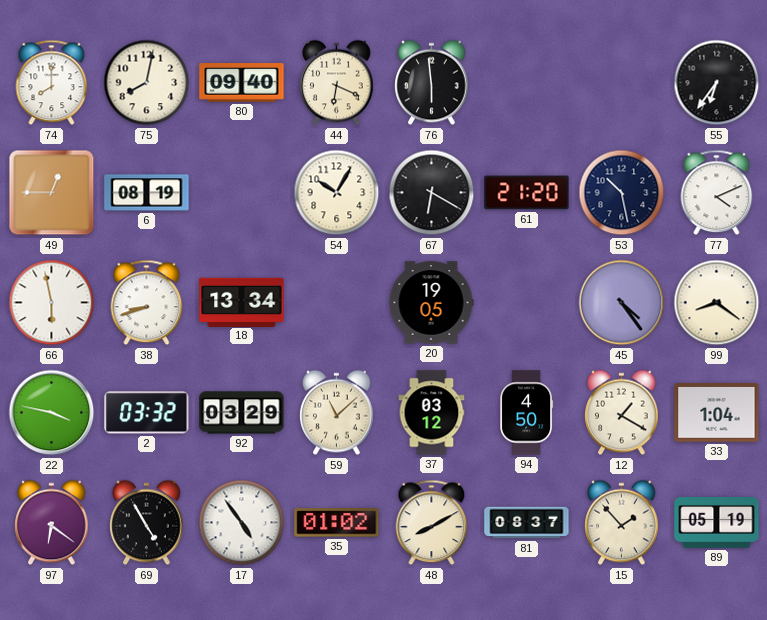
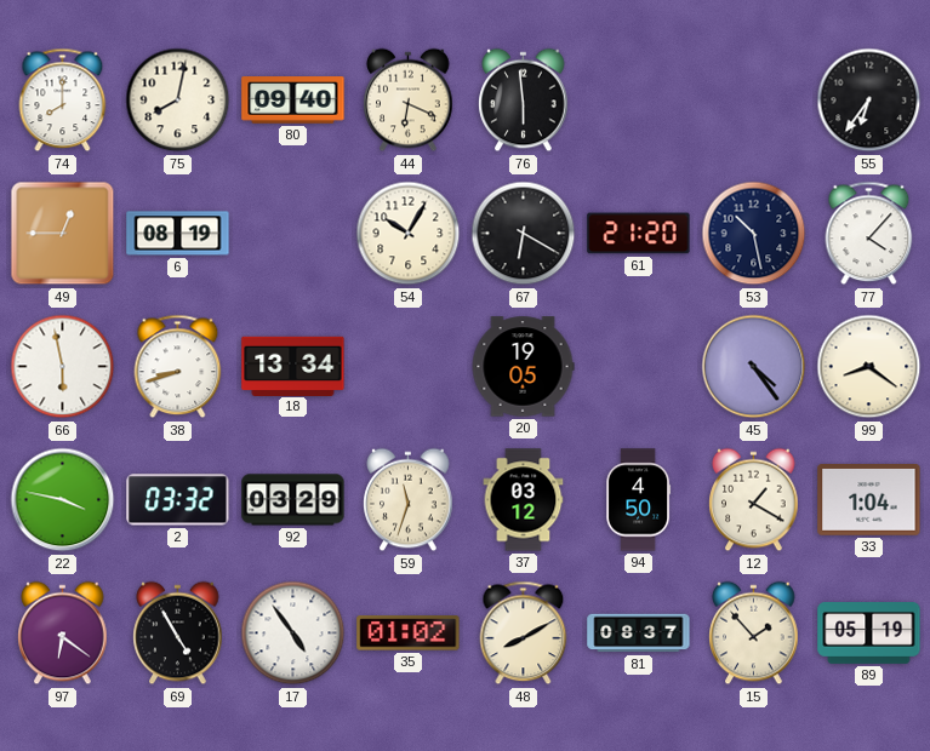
77: 4:11 -> 4:07 (869, 234)
59: 11:08 -> 11:33 (409, 500)
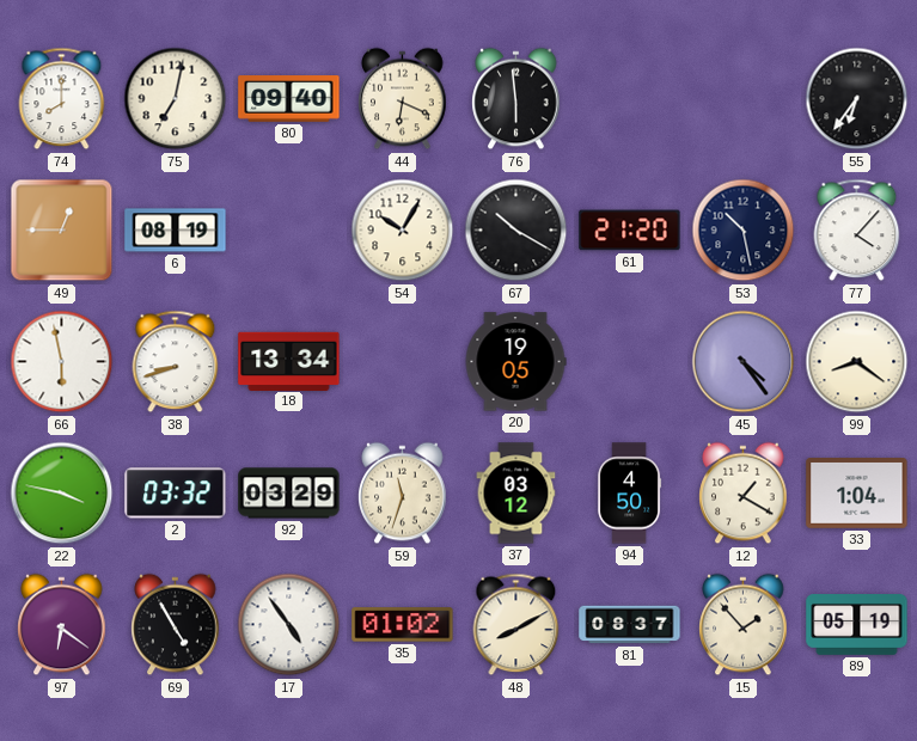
75: 8:02 -> 7:02 (176, 99)
67: 6:20 -> 10:20 (516, 231)
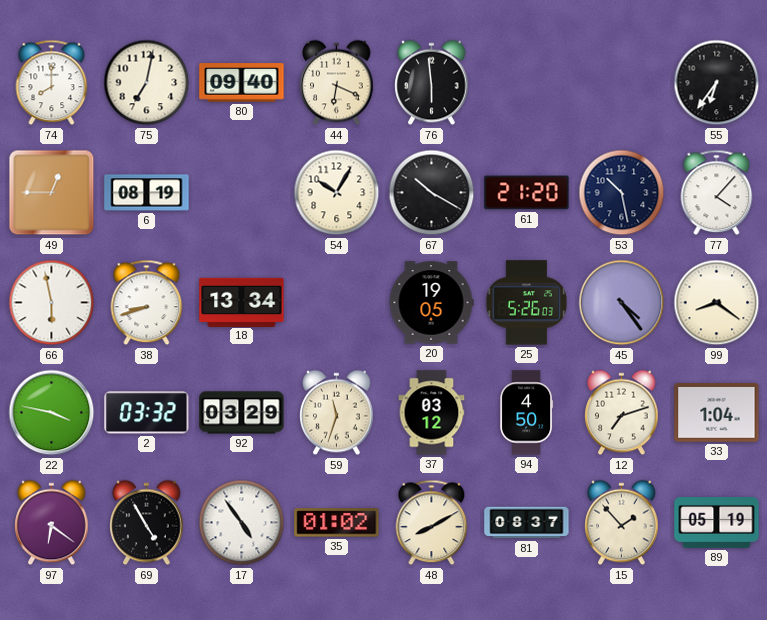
25: none -> 5:26 (526, 303)
12: 1:20 -> 7:12 (622, 413)
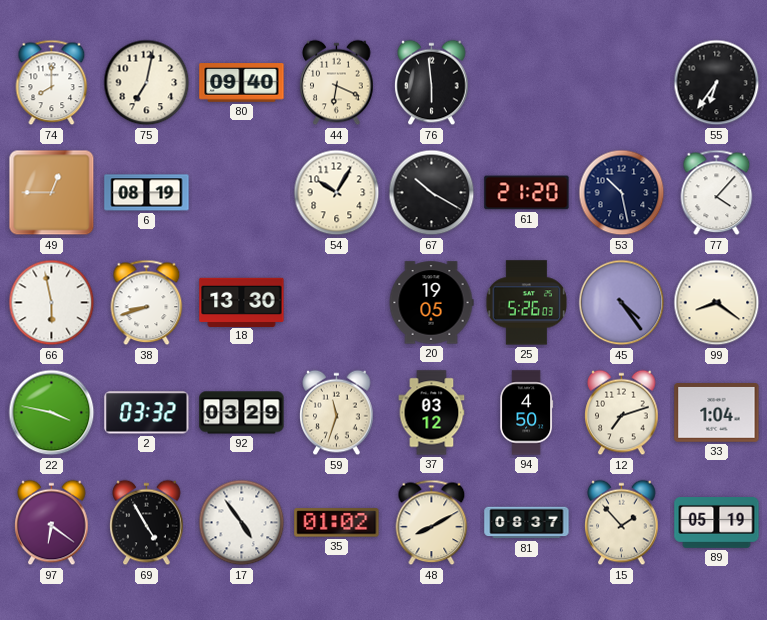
18: 13:34 -> 13:30 (242, 302)
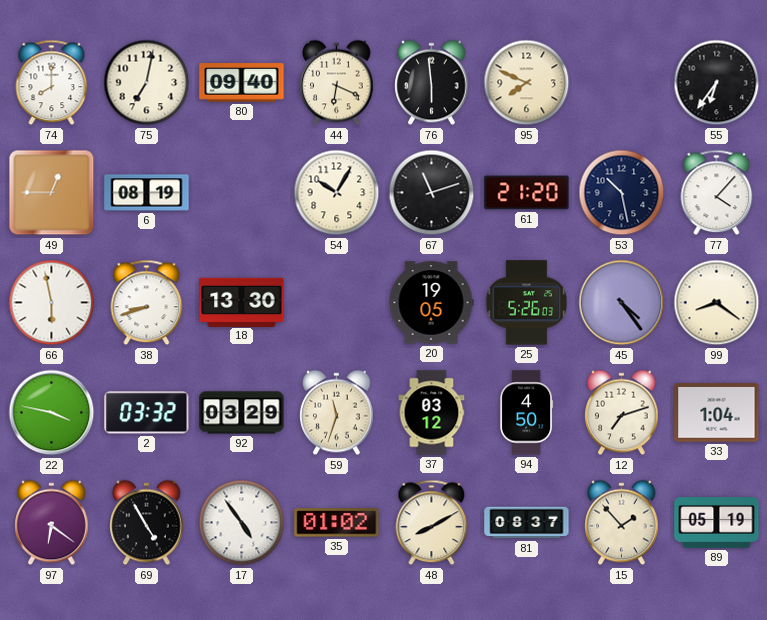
95: none -> 7:49 (527, 83)
67: 10:20 -> 11:12 (432, 193)
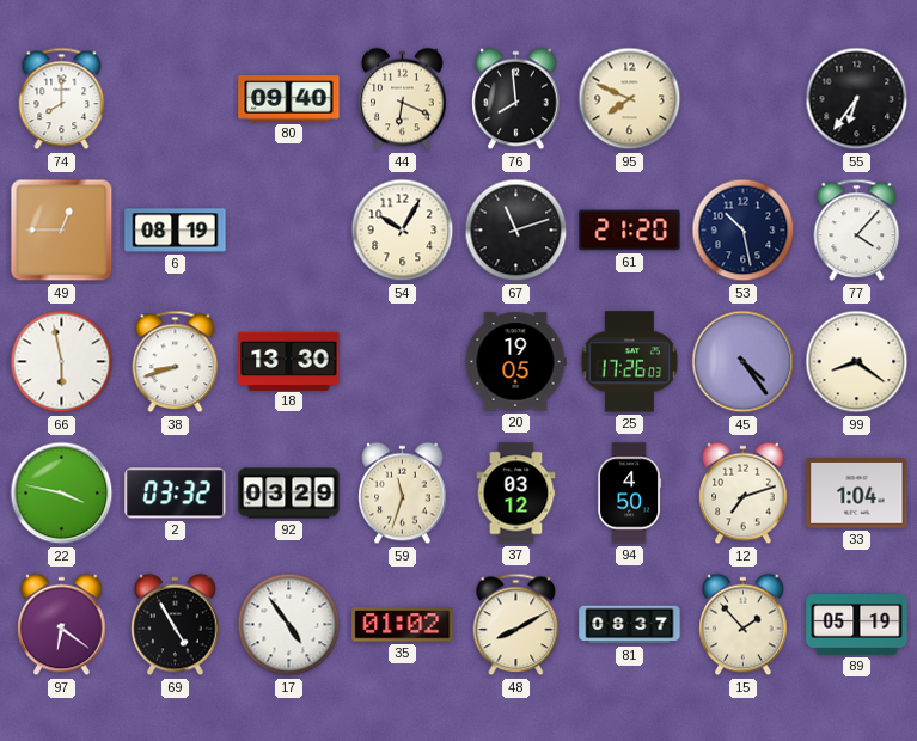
75: 7:02 -> none (147, 83)
76: 5:59 -> 7:59 (516, 99)
25: 5:26 -> 17:26 (629, 362)
